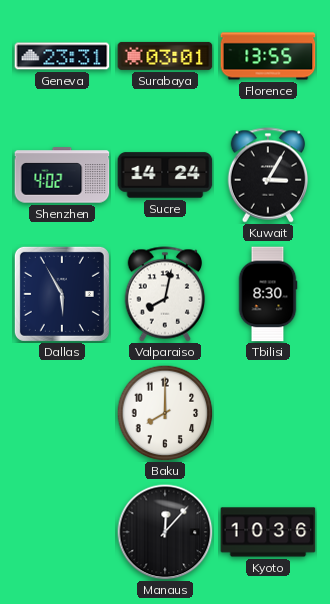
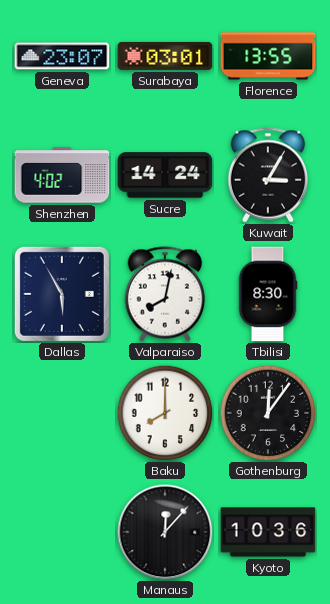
Geneva: 23:31 -> 23:07 (62, 56)
Gothenburg: none -> 12:06 (268, 413)
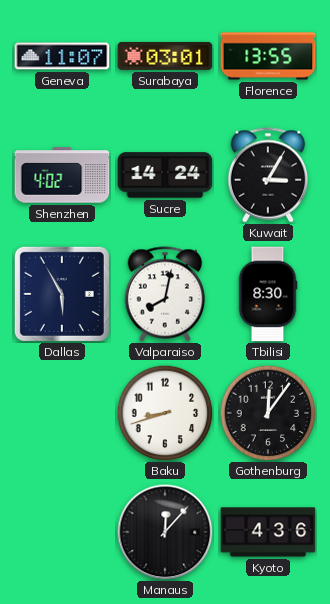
Geneva: 23:07 -> 11:07 (62, 56)
Baku: 8:00 -> 8:42 (165, 413)
Kyoto: 10:36 -> 4:36 (268, 532)
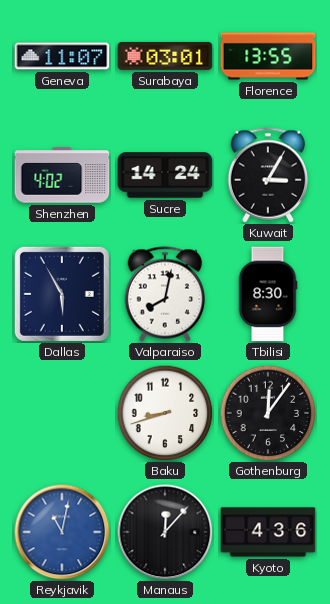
Reykjavik: none -> 11:02 (62, 532)
